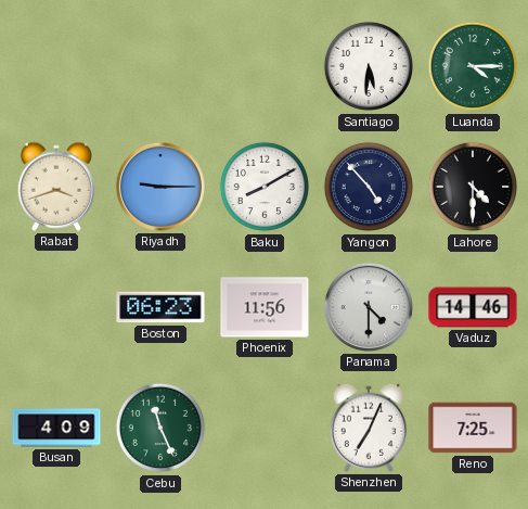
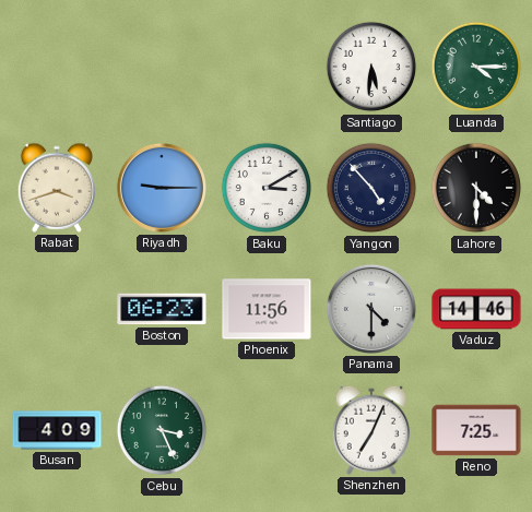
Baku: 8:10 -> 3:10 (267, 188)
Cebu: 11:26 -> 3:26 (162, 430)
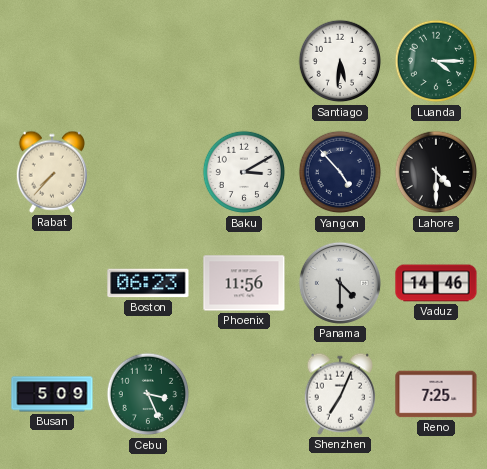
Rabat: 3:42 -> 7:37 (51, 172)
Riyadh: 9:15 -> none (162, 188)
Busan: 4:09 -> 5:09 (52, 394)
